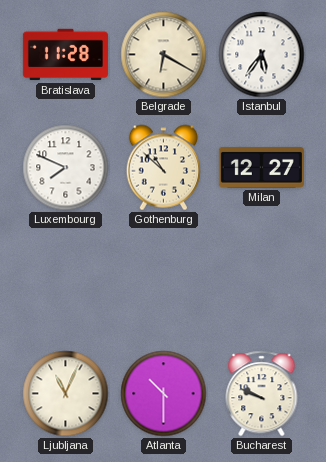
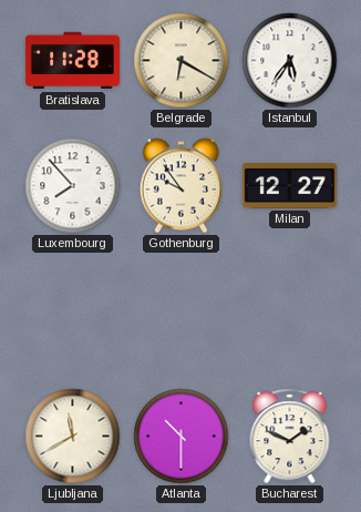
Luxembourg: 7:49 -> 7:53 (73, 186)
Gothenburg: 10:52 -> 9:54 (180, 186)
Ljubljana: 11:04 -> 11:40 (73, 437)
Bucharest: 9:49 -> 1:49 (290, 437)
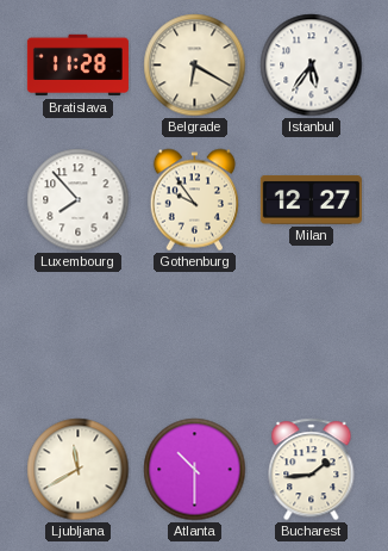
Bucharest: 1:49 -> 1:44 (312, 470)
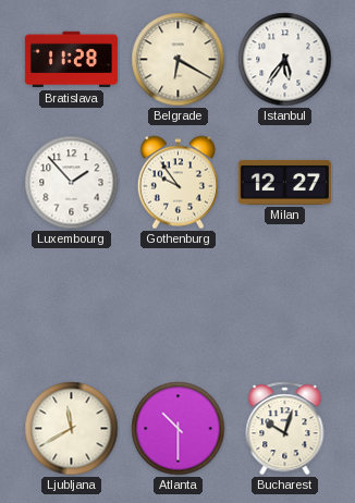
Luxembourg: 7:53 -> 1:53 (72, 183)
Bucharest: 1:44 -> 10:03 (285, 429)
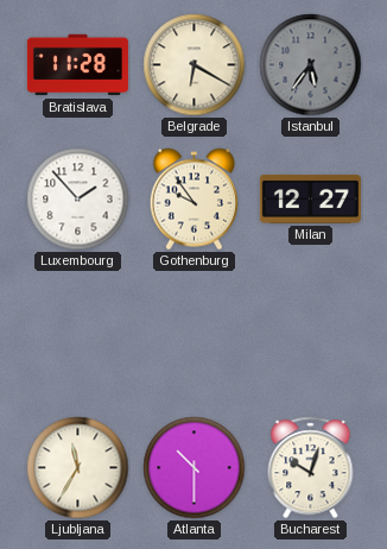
Istanbul dial: white -> grey (311, 65)
Ljubljana: 11:40 -> 11:35 (78, 468)
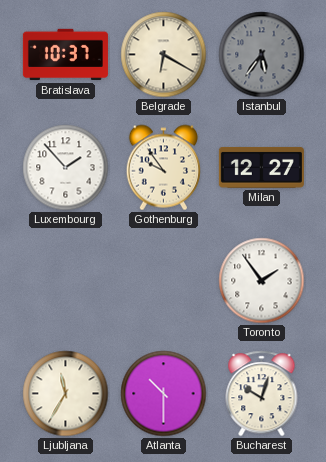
Bratislava: 11:28 -> 10:37 (65, 55)
Toronto: none -> 1:54 (262, 281)
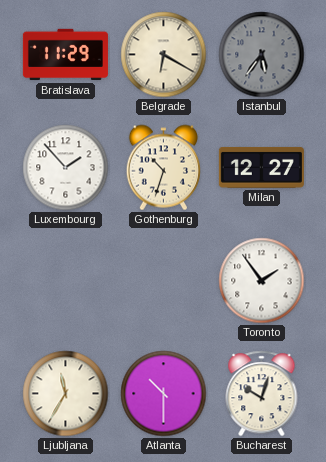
Bratislava: 10:37 -> 11:29 (65, 55)
Gothenburg: 9:54 -> 10:33 (163, 168)
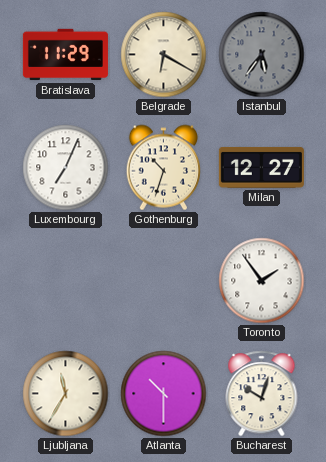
Luxembourg: 1:53 -> 7:04 (66, 168)
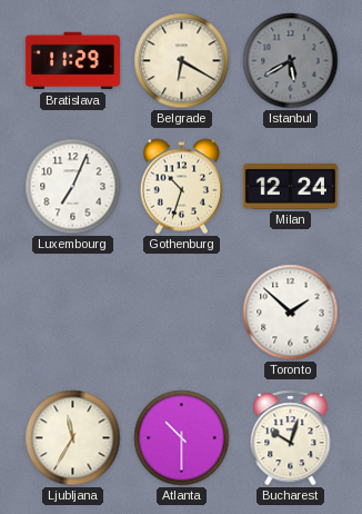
Istanbul: 5:36 -> 5:40 (291, 61)
Milan: 12:27 -> 12:24 (290, 186)
Toronto: 1:54 -> 1:52 (291, 313)
